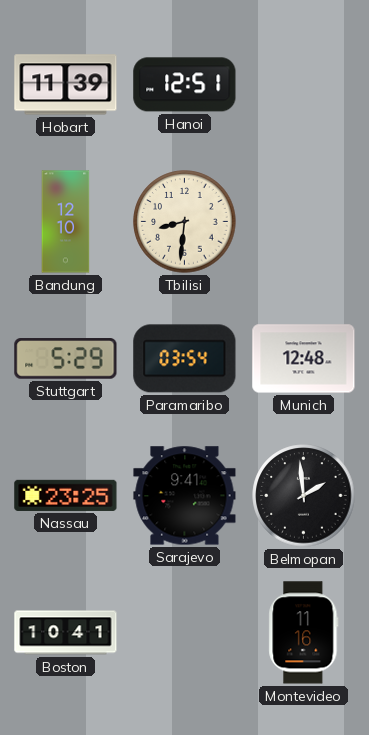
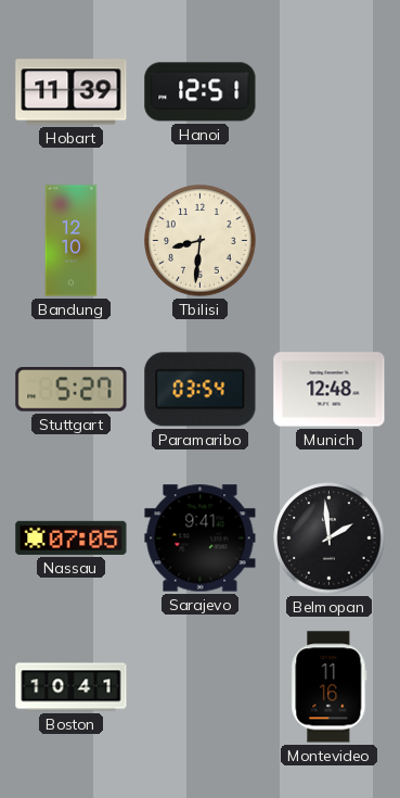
Stuttgart: 5:29 -> 5:27 (72, 390)
Nassau: 23:25 -> 07:05 (72, 537)
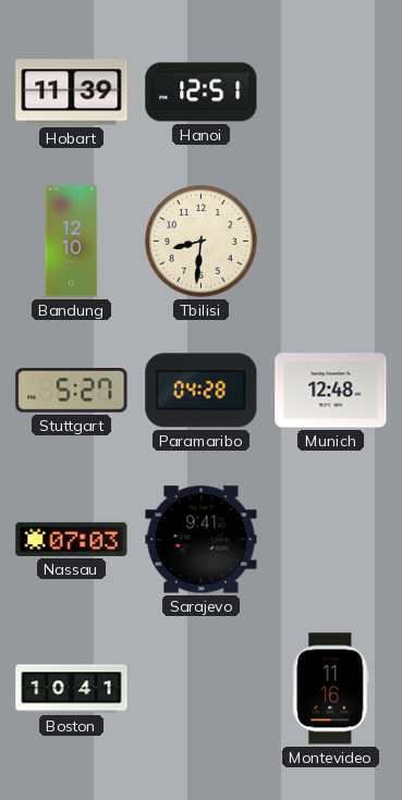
Paramaribo: 03:54 -> 04:28 (202, 391)
Nassau: 07:05 -> 07:03 (72, 539)
Belmopan: 1:59 -> none (330, 539)
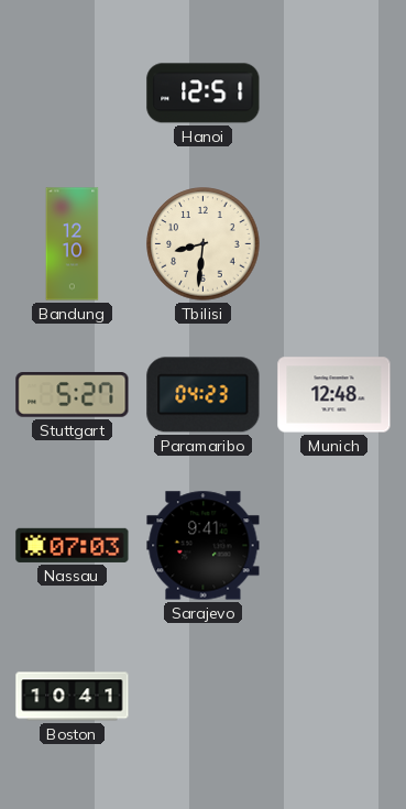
Hobart: 11:39 -> none (72, 93)
Paramaribo: 04:28 -> 04:23 (204, 395)
Montevideo: 11:16 -> none (331, 689)
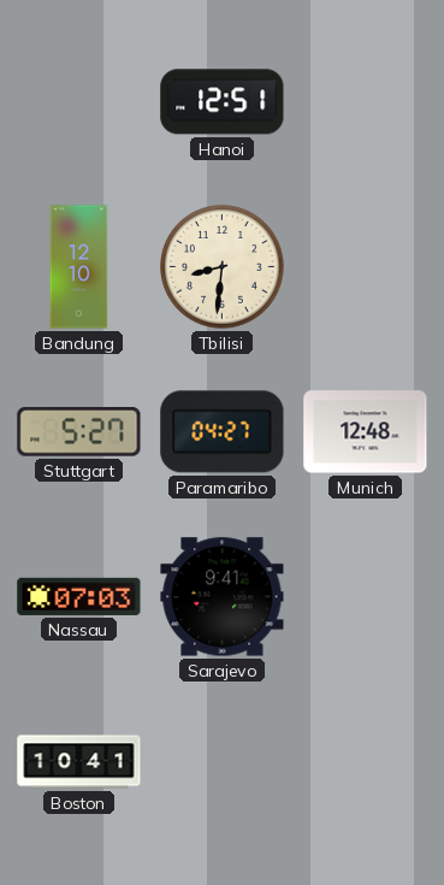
Paramaribo: 04:23 -> 04:27 (223, 432)
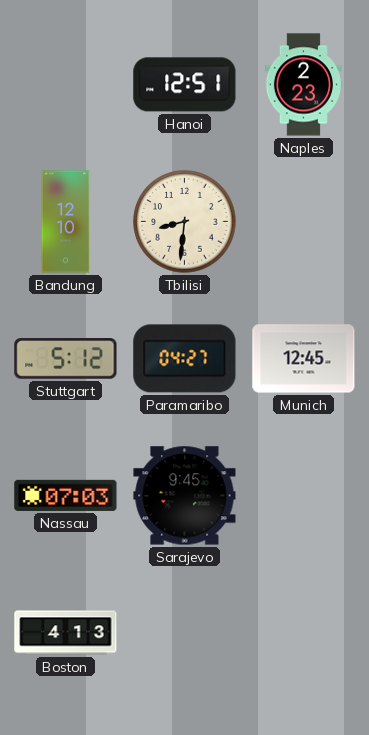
Naples: none -> 2:23 (304, 85)
Stuttgart: 5:27 -> 5:12 (66, 359)
Munich: 12:48 -> 12:45 (304, 359)
Sarajevo: 9:41 -> 9:45 (185, 496)
Boston: 10:41 -> 4:13 (66, 633)
